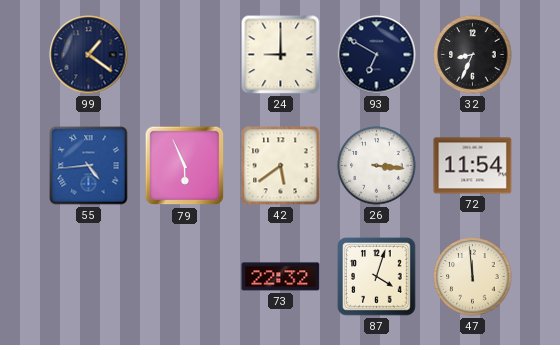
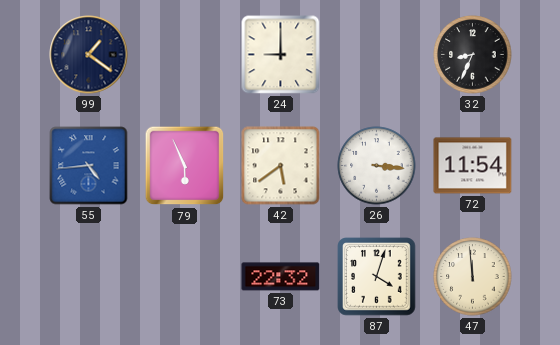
93: 6:50 -> none (377, 55)
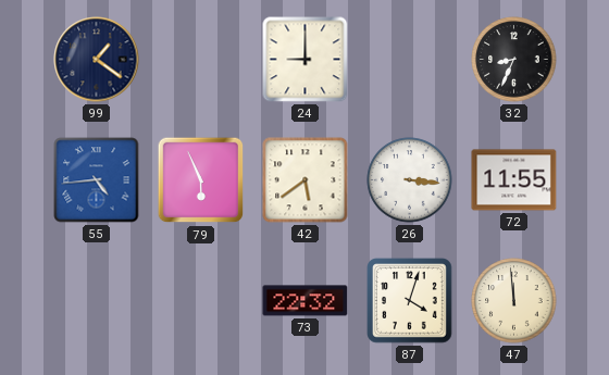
72: 11:54 -> 11:55 (514, 180)
